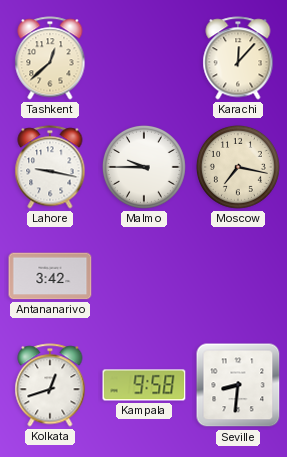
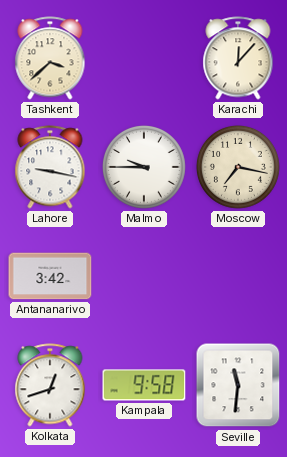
Tashkent: 12:38 -> 3:38 (50, 58)
Seville: 8:31 -> 11:31 (238, 385)
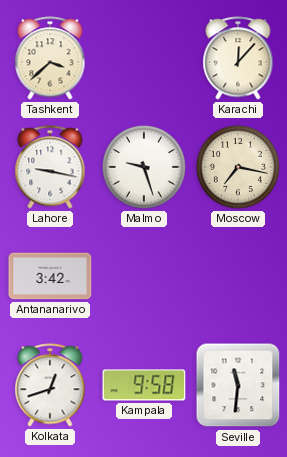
Malmo: 9:45 -> 9:27 (144, 167)
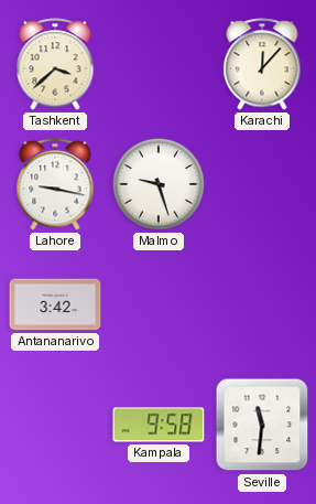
Moscow: 7:17 -> none (238, 167)
Kolkata: 12:42 -> none (50, 385)
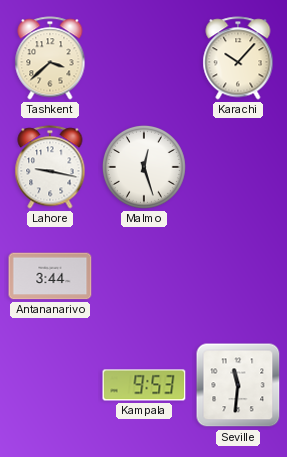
Karachi: 12:07 -> 10:07 (238, 58)
Malmo: 9:27 -> 12:27 (144, 167)
Antananarivo: 3:42 -> 3:44 (50, 276)
Kampala: 9:58 -> 9:53 (144, 385)
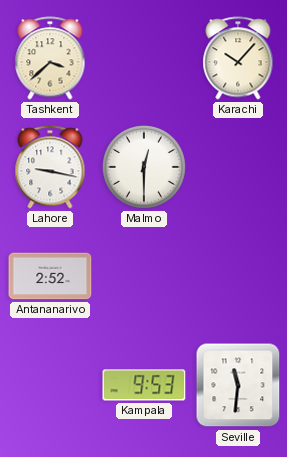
Malmo: 12:27 -> 12:30 (144, 167)
Antananarivo: 3:44 -> 2:52 (50, 276)
